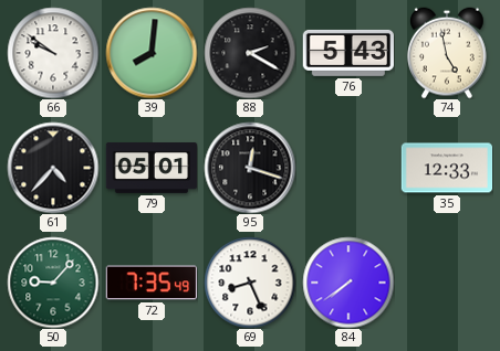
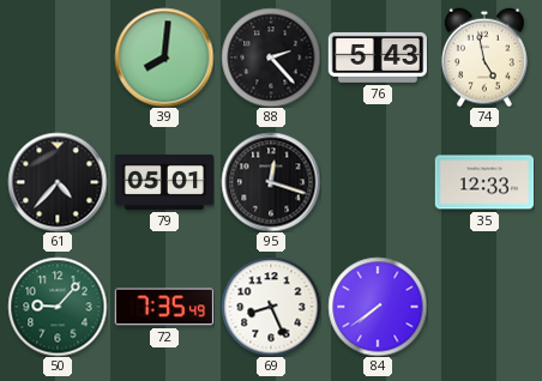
66: 9:51 -> none (53, 53)
88: 2:20 -> 2:23 (271, 58)
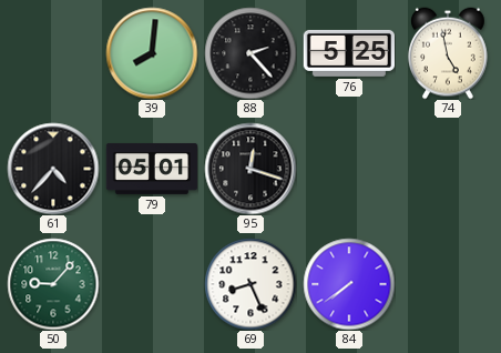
76: 5:43 -> 5:25 (348, 53)
35: 12:33 -> none (484, 182)
72: 7:35 -> none (163, 307)
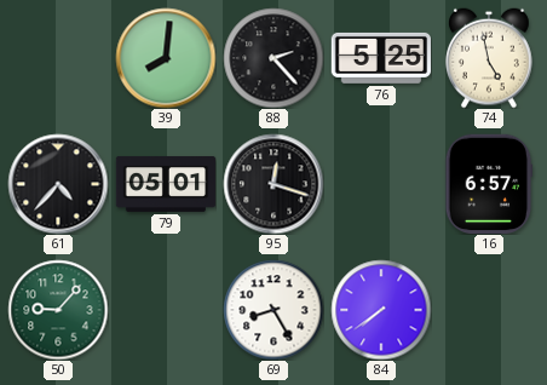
16: none -> 6:57 (489, 183)
69: 8:26 -> 8:25 (273, 310)
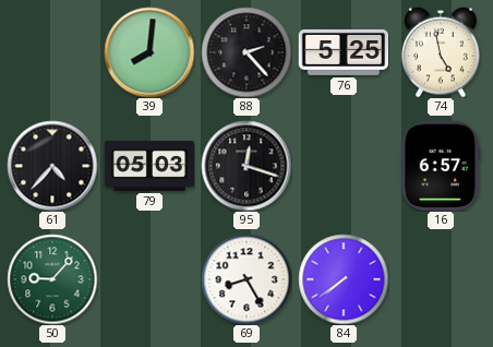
79: 05:01 -> 05:03 (149, 166)
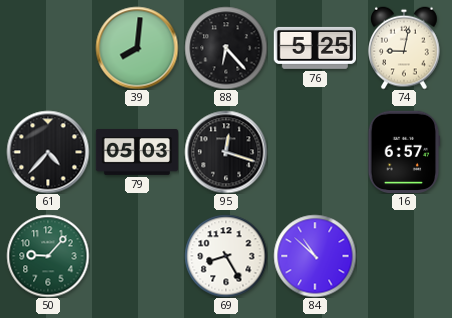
88: 2:23 -> 6:23 (226, 48)
74: 4:58 -> 9:02 (405, 48)
84: 7:39 -> 10:52 (315, 256)
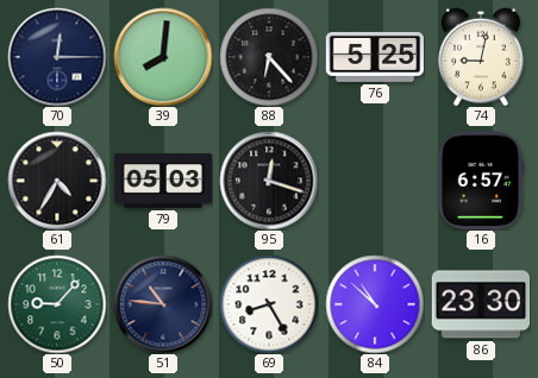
70: none -> 12:15 (57, 57)
61: 4:37 -> 4:35 (57, 181)
51: none -> 10:46 (163, 304)
86: none -> 23:30 (481, 304)
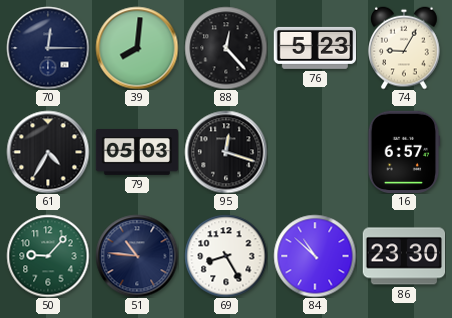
88: 6:23 -> 12:23 (226, 48)
76: 5:25 -> 5:23 (314, 48)
74: 9:02 -> 9:05 (405, 48)
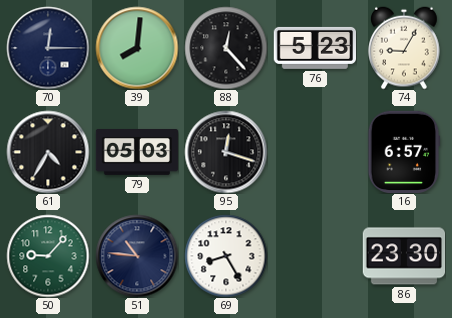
84: 10:52 -> none (315, 256)
